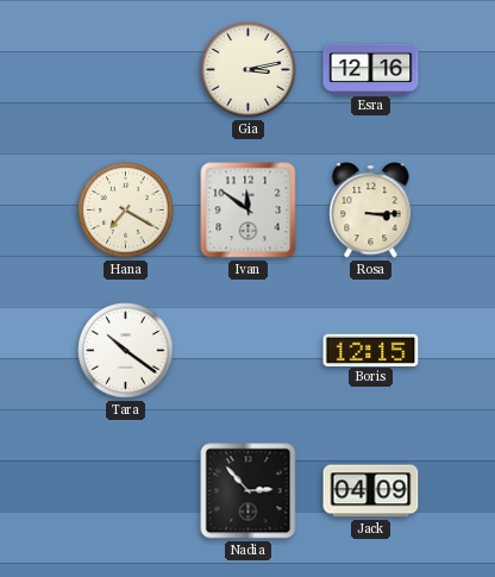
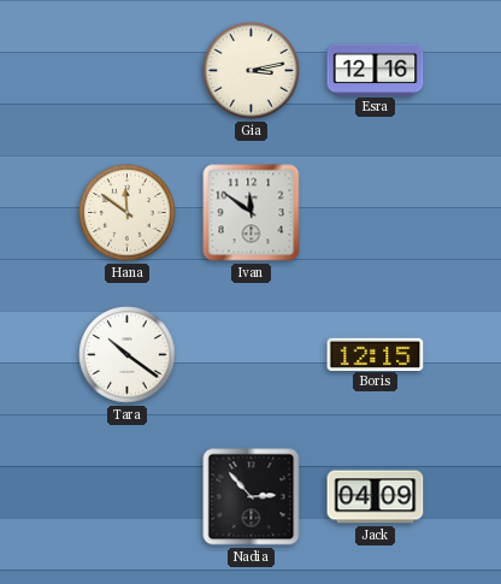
Hana: 7:20 -> 11:51 (128, 213)
Rosa: 3:15 -> none (371, 211)
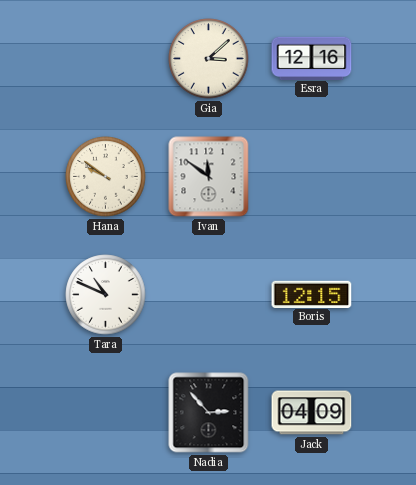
Gia: 3:13 -> 3:08 (209, 59)
Hana: 11:51 -> 9:51 (106, 177)
Tara: 10:21 -> 10:49 (106, 295)
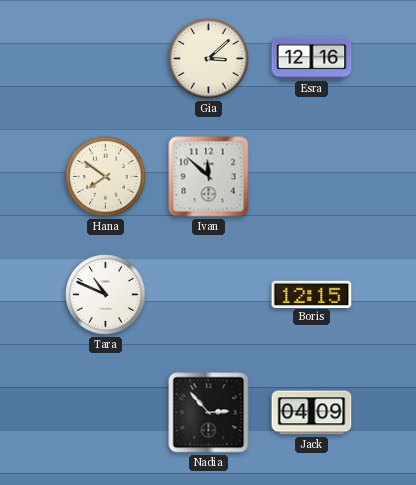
Hana: 9:51 -> 7:51 (106, 177)
Ivan: 11:51 -> 11:52 (209, 177)
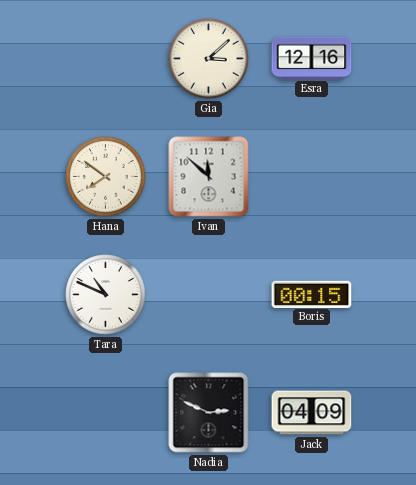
Boris: 12:15 -> 00:15 (312, 294)
Nadia: 2:53 -> 2:49 (209, 413)
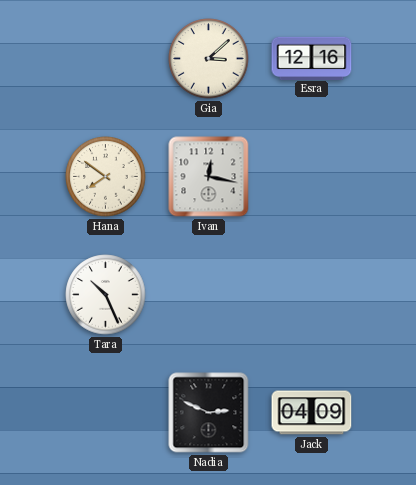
Ivan: 11:52 -> 12:17 (209, 177)
Tara: 10:49 -> 10:26 (106, 295)
Boris: 00:15 -> none (312, 294)
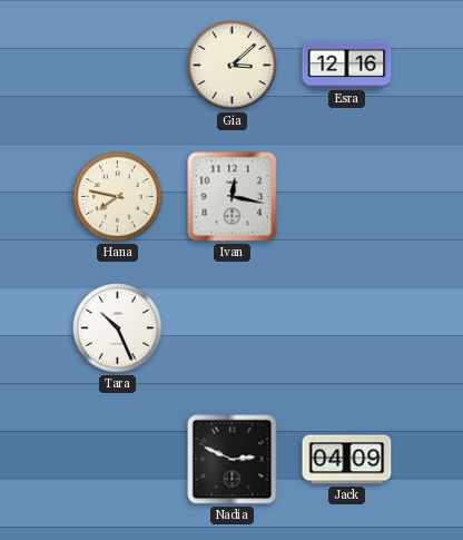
Hana: 7:51 -> 7:47 (118, 197)
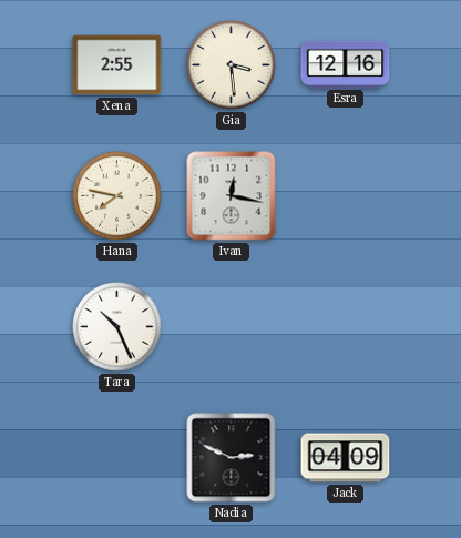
Xena: none -> 2:55 (117, 65)
Gia: 3:08 -> 3:29 (232, 65)
